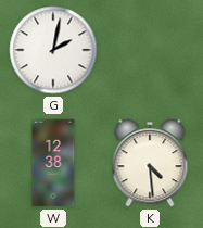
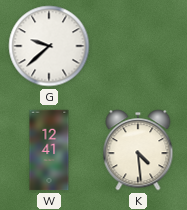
G: 2:02 -> 9:38 (49, 46)
W: 12:38 -> 12:41 (49, 150)
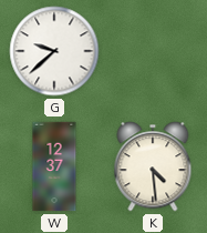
W: 12:41 -> 12:37 (54, 166)
